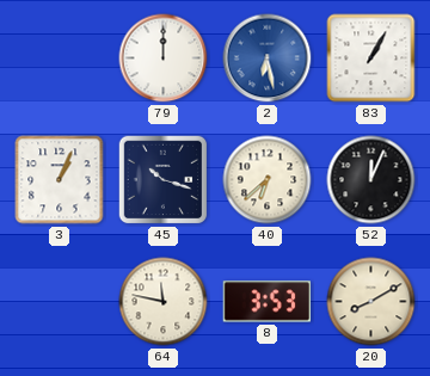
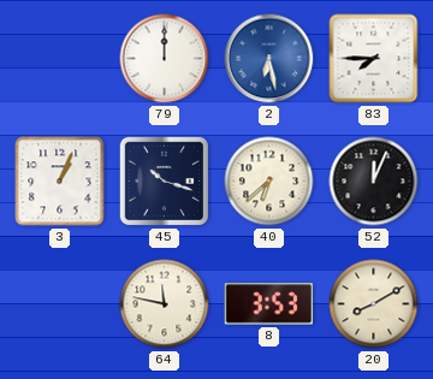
83: 1:05 -> 7:45 (374, 59)
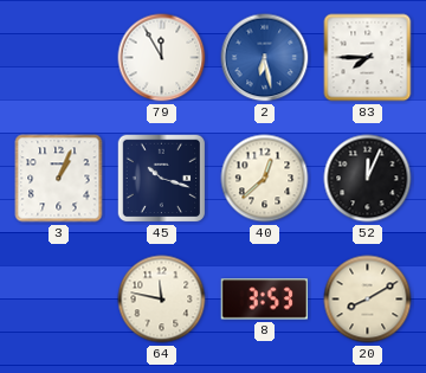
79: 12:00 -> 11:55 (162, 58)
40: 6:38 -> 12:38 (265, 179)
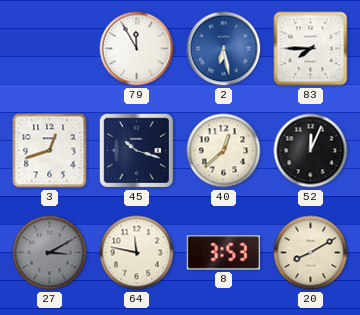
3: 1:04 -> 12:42 (50, 151)
27: none -> 3:10 (50, 253)
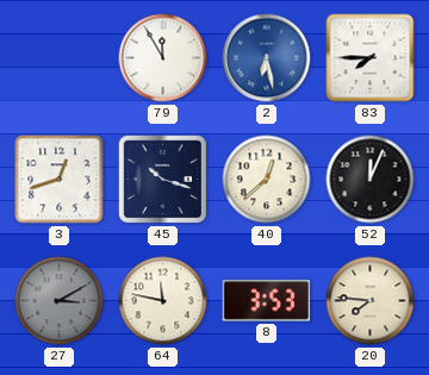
20: 8:10 -> 7:46 (371, 301)
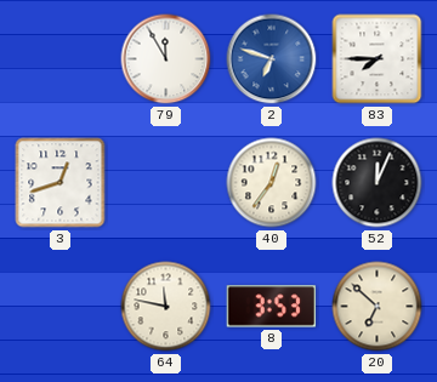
2: 6:28 -> 6:48 (272, 59)
45: 10:18 -> none (163, 180)
40: 12:38 -> 12:36 (272, 183)
27: 3:10 -> none (60, 301)
20: 7:46 -> 6:52 (378, 307)
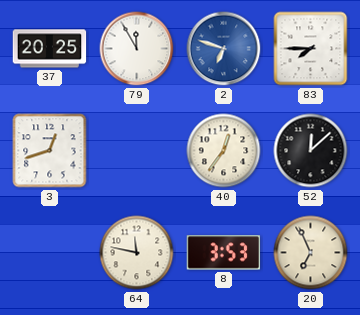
37: none -> 20:25 (50, 49)
52: 12:04 -> 12:08 (311, 151)
20: 6:52 -> 6:56 (311, 253)
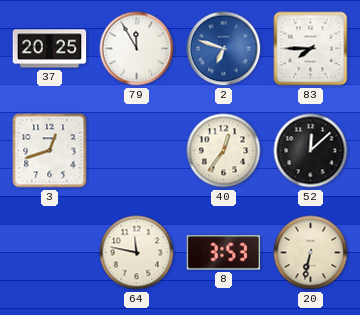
20: 6:56 -> 6:32 (311, 253)
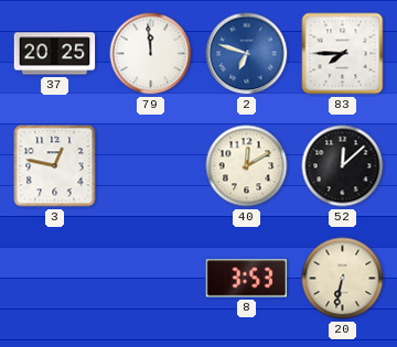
79: 11:55 -> 11:59 (151, 54)
3: 12:42 -> 12:47 (55, 166)
40: 12:36 -> 12:10 (247, 166)
64: 11:47 -> none (137, 253)
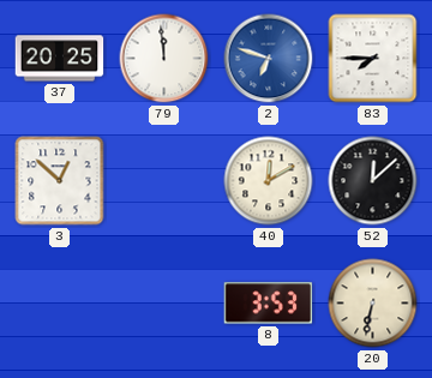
3: 12:47 -> 12:52 (60, 181)
